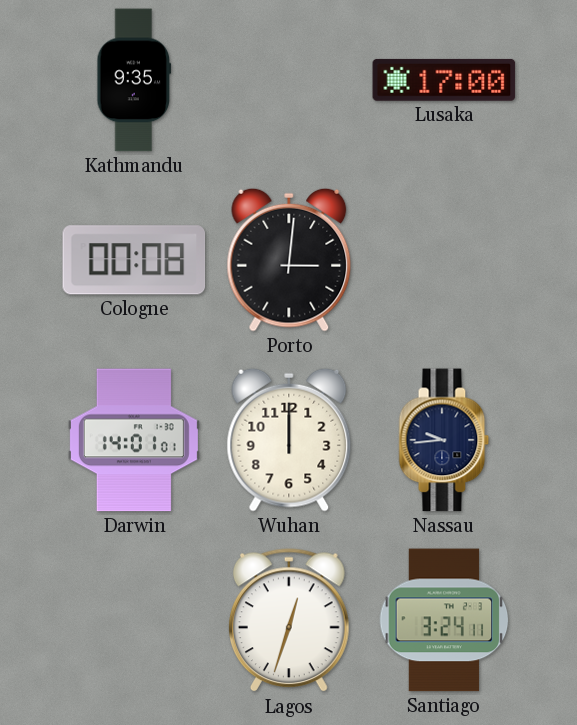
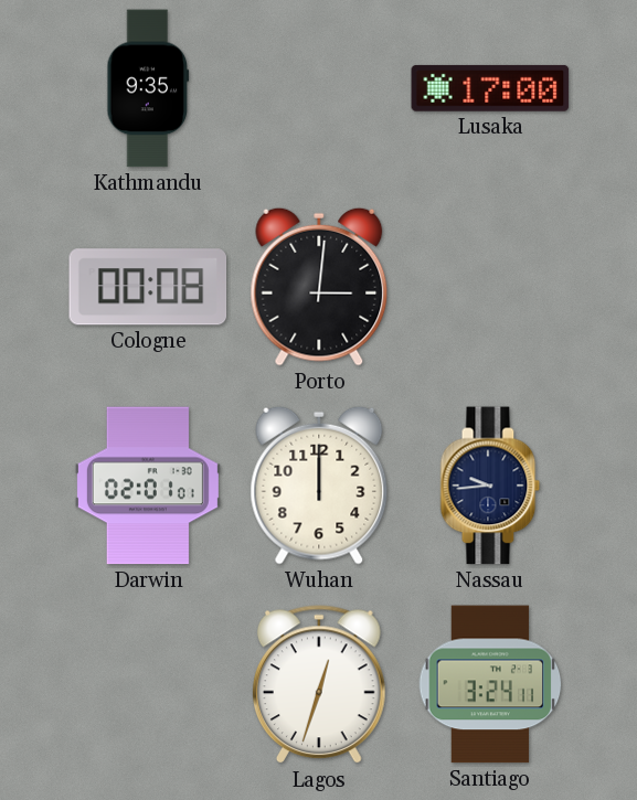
Darwin: 14:01 -> 02:01 (148, 486)
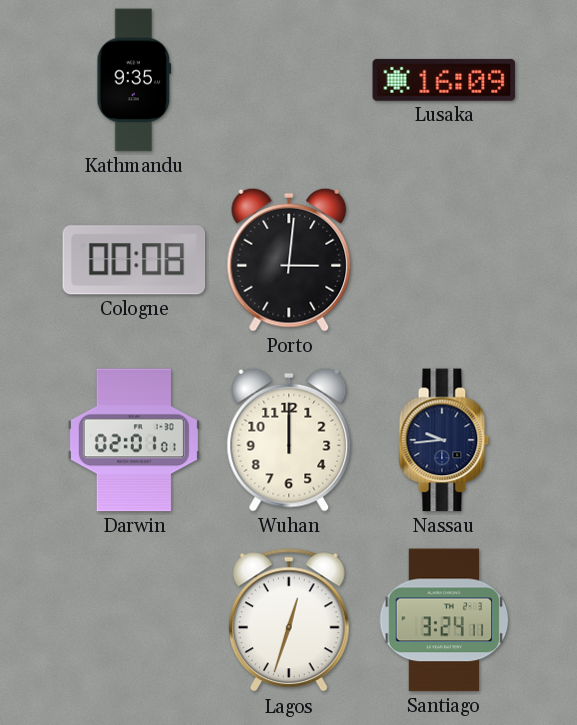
Lusaka: 17:00 -> 16:09 (444, 80)
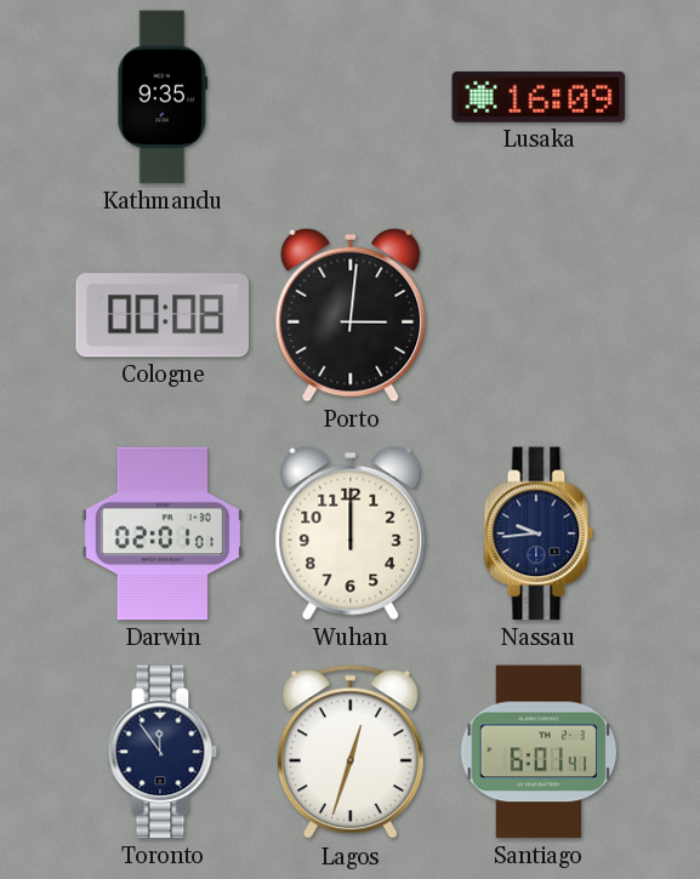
Toronto: none -> 11:54 (163, 752)
Santiago: 3:24 -> 6:01 (539, 752)
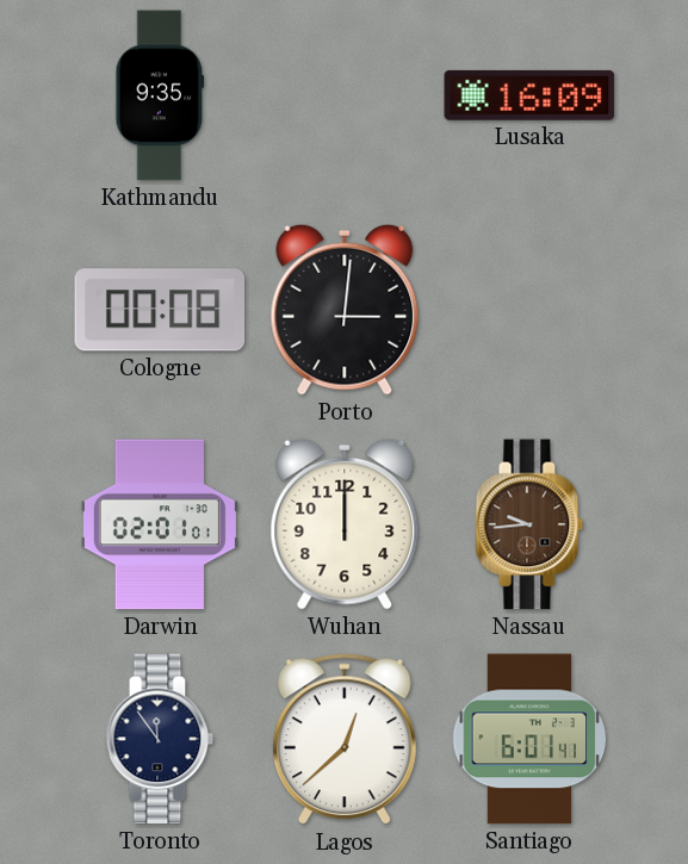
Nassau dial: navy -> brown (529, 524)
Lagos: 12:33 -> 12:38 (346, 740)
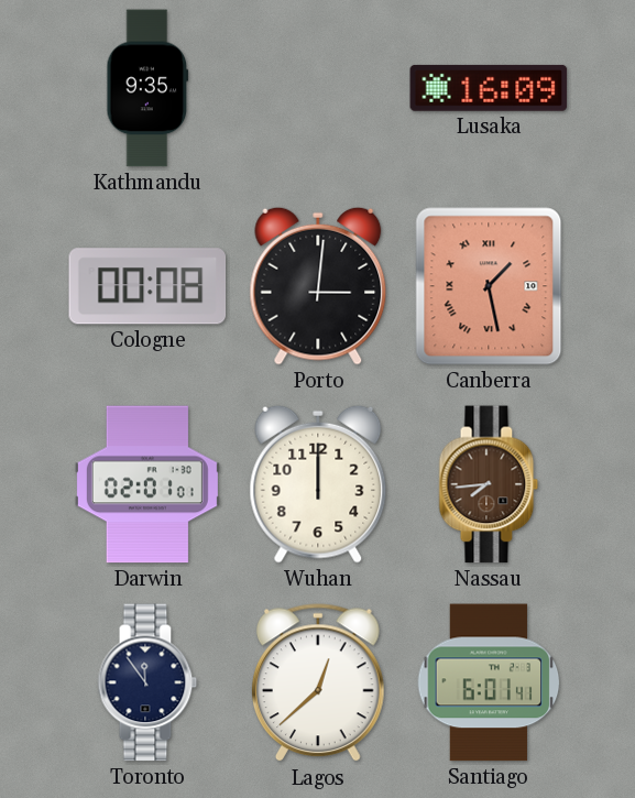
Canberra: none -> 1:28 (489, 286)
Nassau: 9:44 -> 7:44 (489, 484)
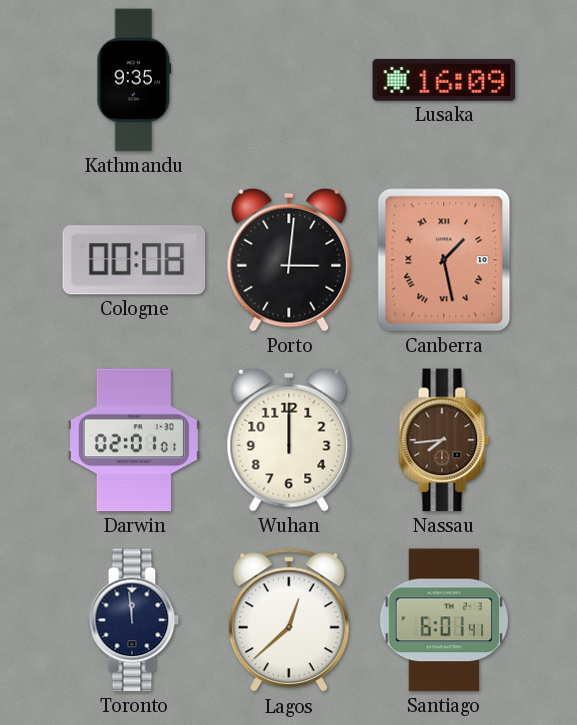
Toronto: 11:54 -> 11:59 (134, 620)
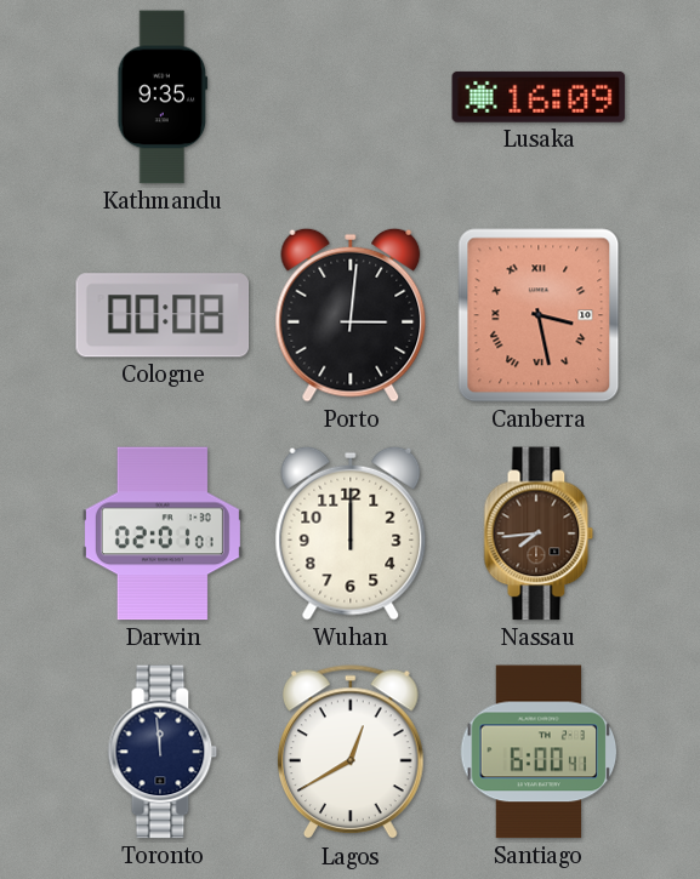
Canberra: 1:28 -> 3:28 (539, 315)
Lagos: 12:38 -> 12:40 (352, 753)
Santiago: 6:01 -> 6:00 (539, 752)
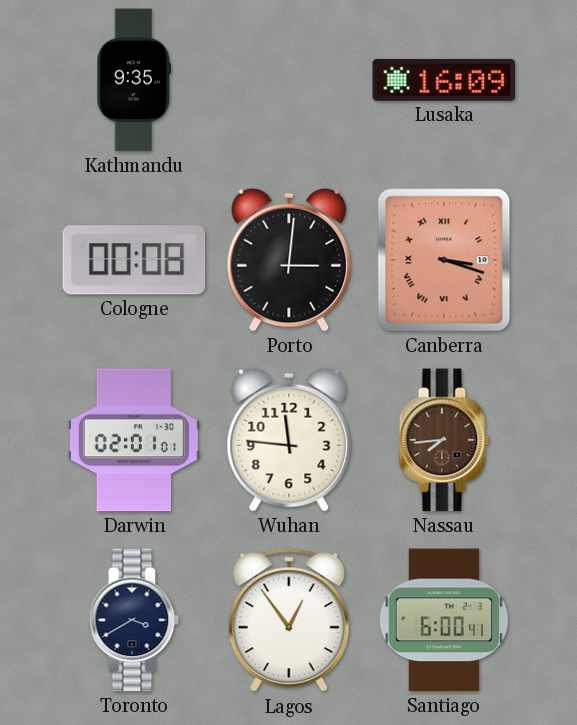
Canberra: 3:28 -> 3:18 (444, 260)
Wuhan: 12:00 -> 11:46 (289, 440)
Toronto: 11:59 -> 3:40 (134, 620)
Lagos: 12:40 -> 12:54 (290, 621)
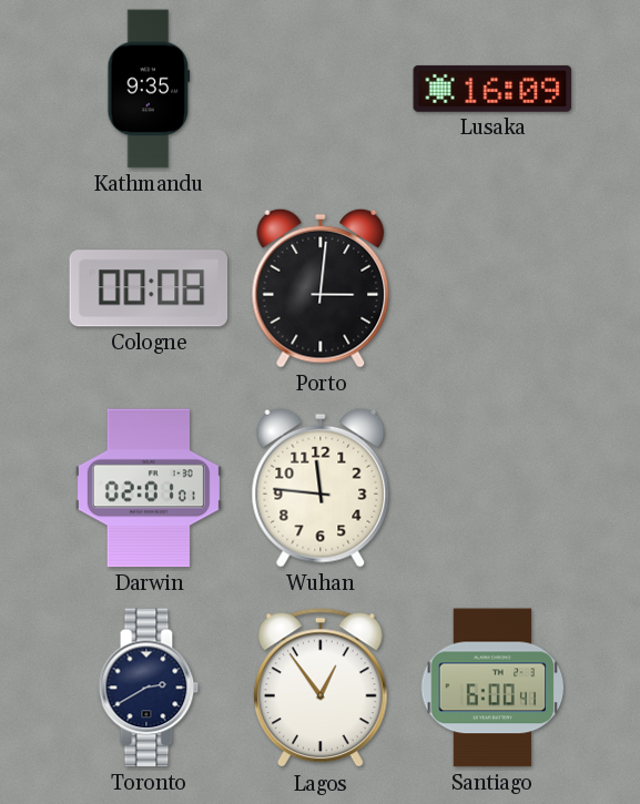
Canberra: 3:18 -> none (444, 260)
Nassau: 7:44 -> none (444, 440)
Toronto: 3:40 -> 2:40 (149, 688)
